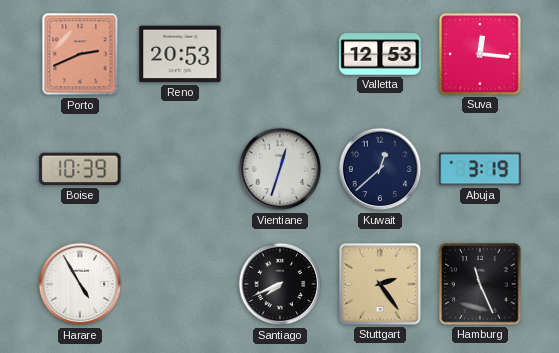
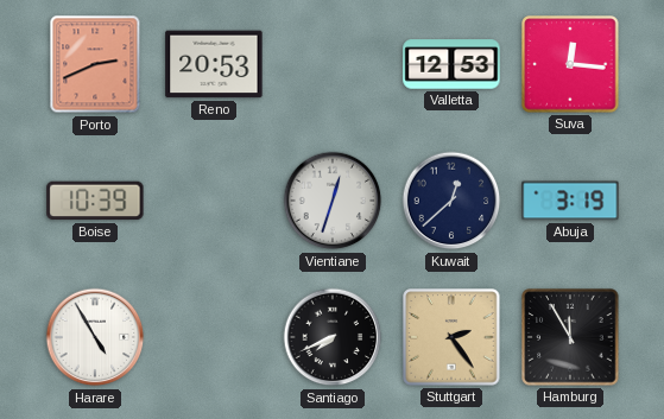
Hamburg: 11:26 -> 11:55 (570, 337)
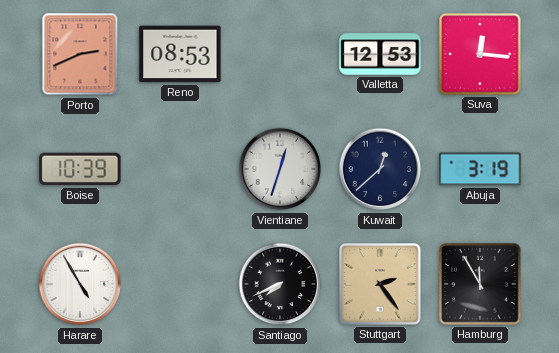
Reno: 20:53 -> 08:53 (180, 54)
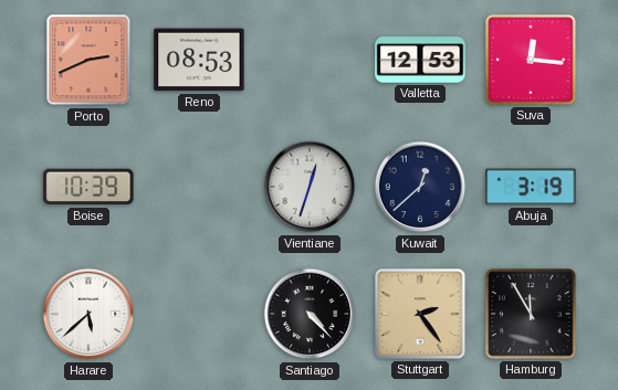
Harare: 4:55 -> 5:38 (88, 314)
Santiago: 7:41 -> 4:23 (310, 314)
